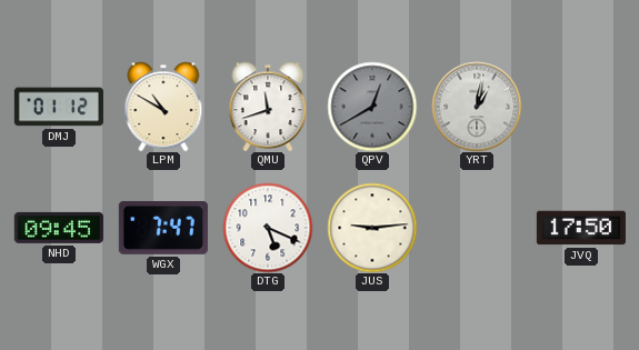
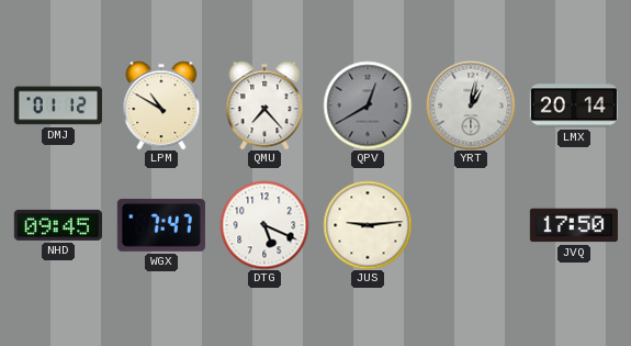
QMU: 11:42 -> 7:23 (264, 105)
LMX: none -> 20:14 (573, 105)
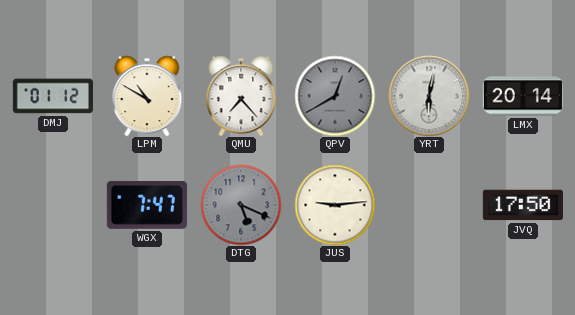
YRT: 1:02 -> 6:02 (429, 96)
NHD: 09:45 -> none (58, 225)
DTG dial: white -> grey (241, 205)
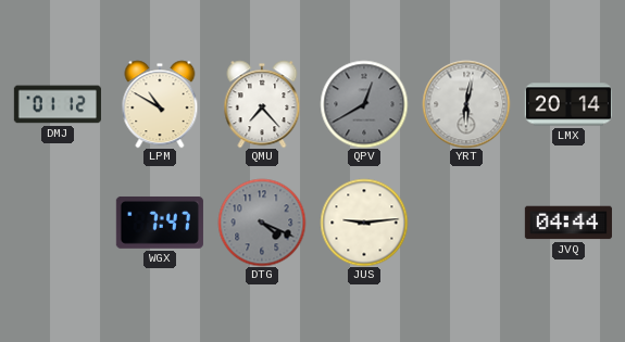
DTG: 5:19 -> 4:19 (262, 223)
JVQ: 17:50 -> 04:44 (568, 223)
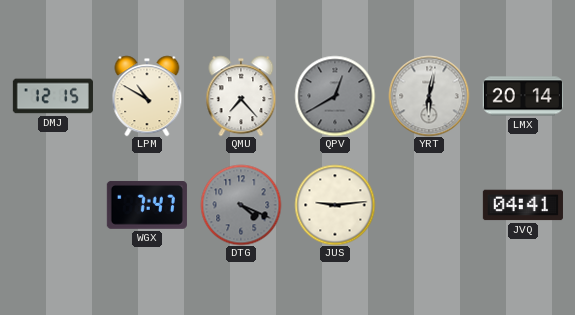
DMJ: 01:12 -> 12:15 (53, 96)
JVQ: 04:44 -> 04:41 (523, 205)
